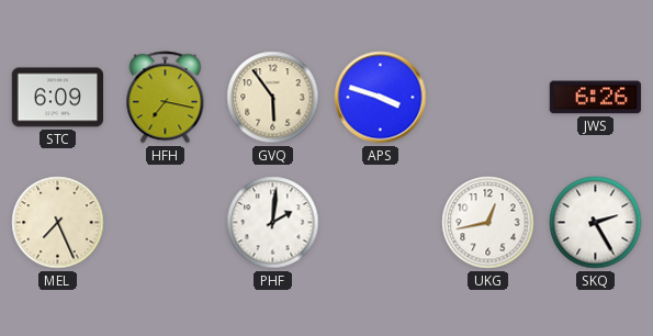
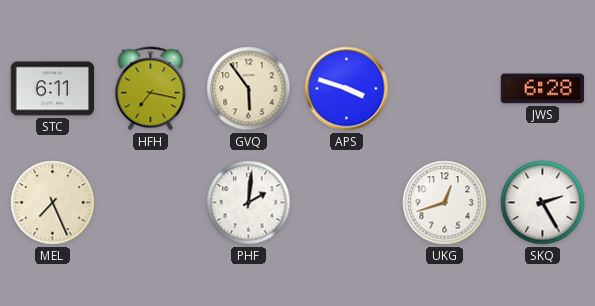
STC: 6:09 -> 6:11 (53, 89)
JWS: 6:26 -> 6:28 (543, 89)
UKG: 12:43 -> 12:42 (445, 203)
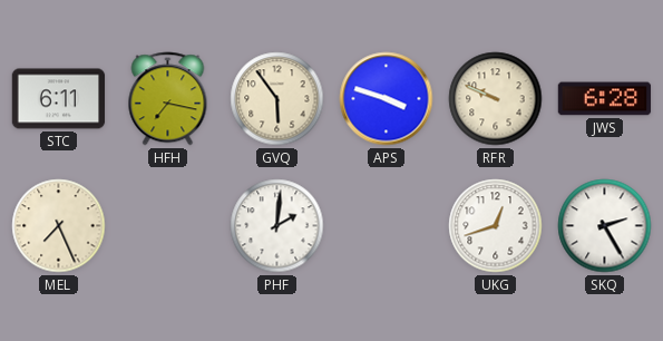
RFR: none -> 9:49 (496, 99)
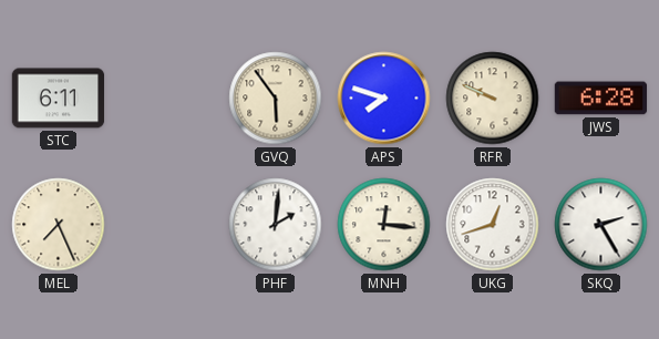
HFH: 7:17 -> none (168, 99)
APS: 3:48 -> 7:48 (384, 99)
MNH: none -> 12:16 (384, 225)
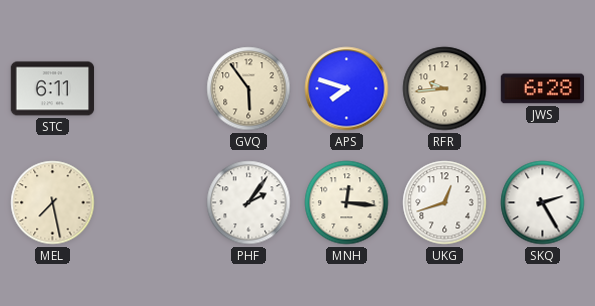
RFR: 9:49 -> 9:44 (445, 89)
MEL: 7:26 -> 7:28 (53, 203)
PHF: 2:01 -> 2:06 (249, 203)
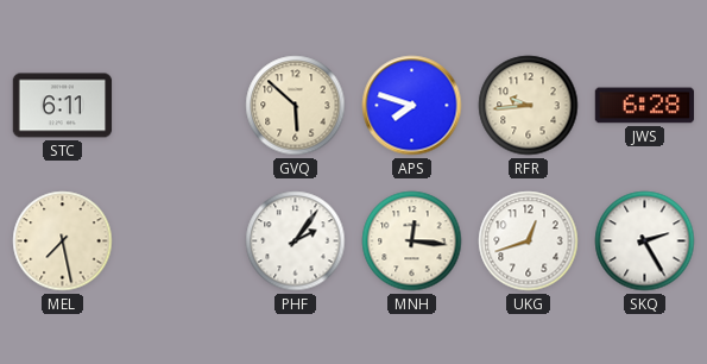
GVQ: 5:54 -> 5:52 (296, 106)
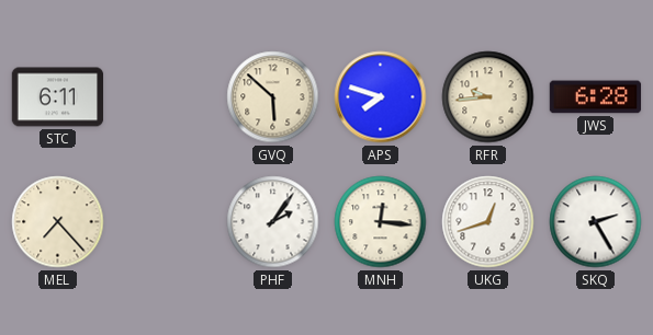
MEL: 7:28 -> 7:23 (58, 222)
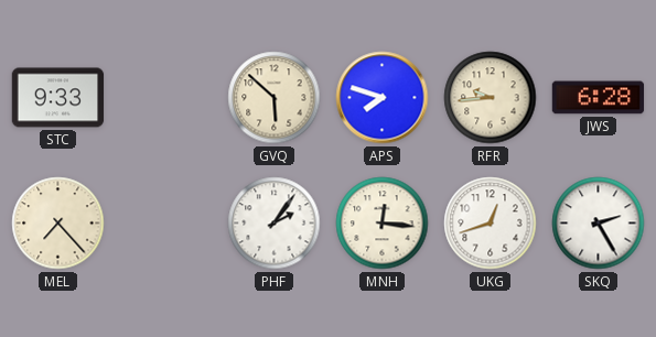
STC: 6:11 -> 9:33 (58, 98)
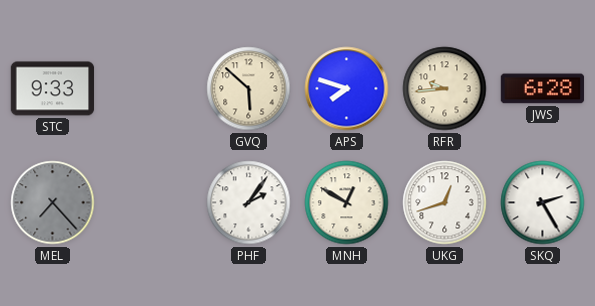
MEL dial: cream -> grey (53, 203)
MNH: 12:16 -> 12:50 (347, 203)
